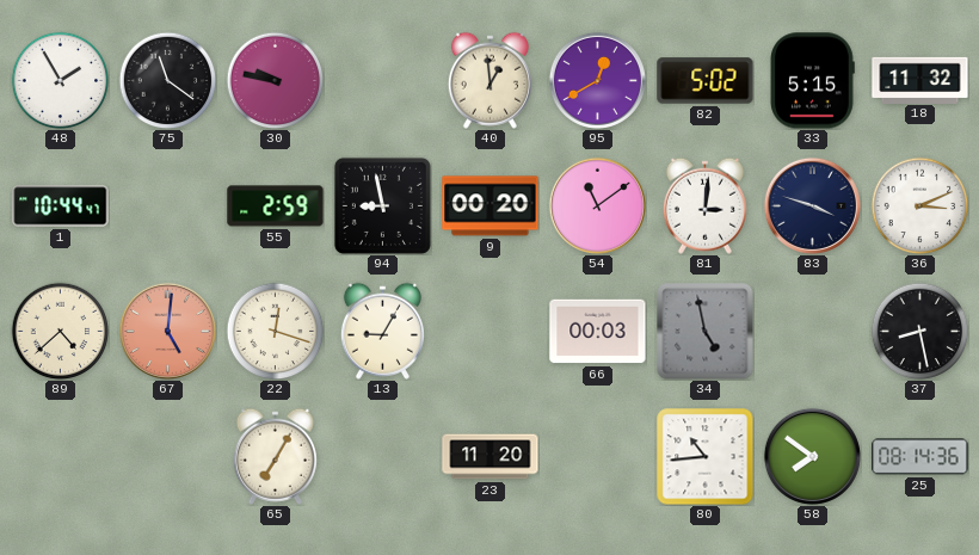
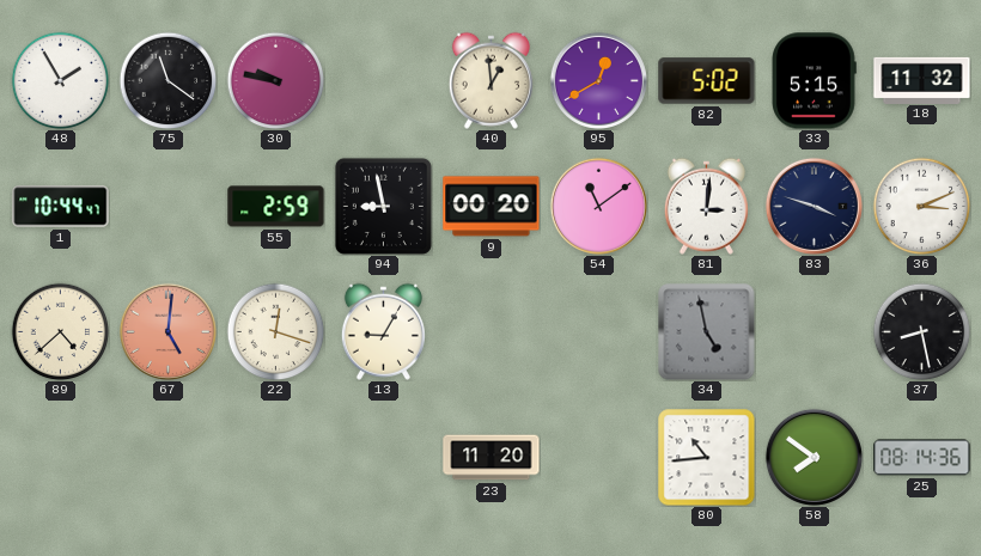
66: 00:03 -> none (598, 332)
65: 7:05 -> none (275, 456)
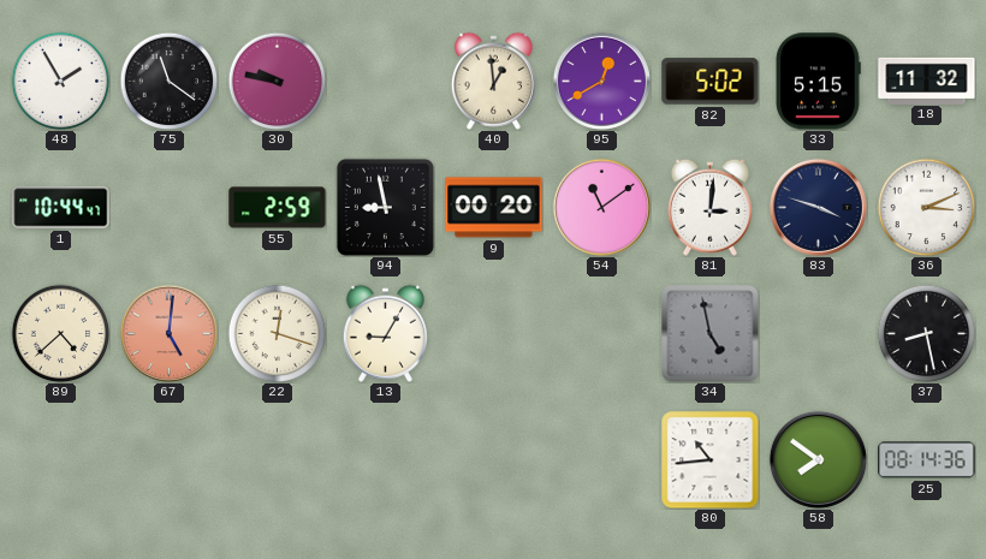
23: 11:20 -> none (492, 458)
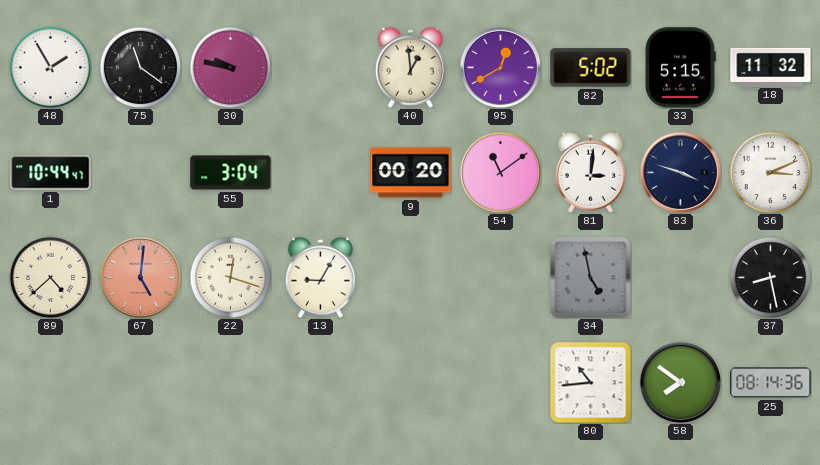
55: 2:59 -> 3:04 (231, 173)
94: 8:58 -> none (385, 207)
